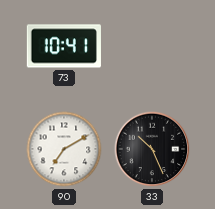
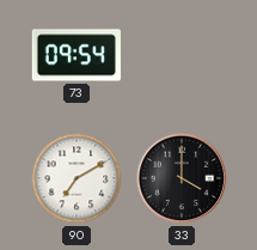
73: 10:41 -> 09:54 (77, 55)
33: 10:26 -> 4:00 (182, 178)
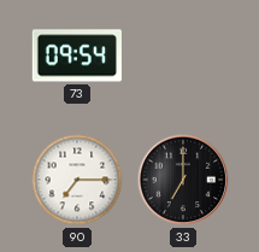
90: 7:10 -> 7:15 (77, 180)
33: 4:00 -> 7:00 (183, 180)
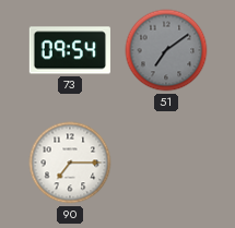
51: none -> 7:09 (166, 50)
33: 7:00 -> none (183, 180)
